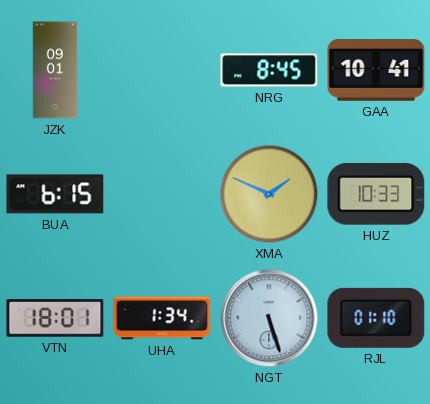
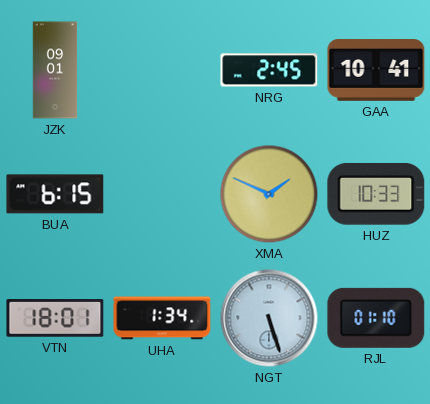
NRG: 8:45 -> 2:45 (269, 70)
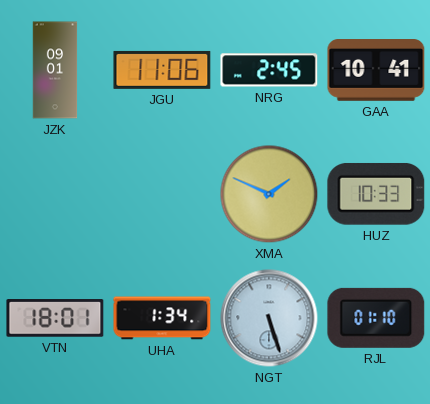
JGU: none -> 11:06 (162, 70)
BUA: 6:15 -> none (55, 194)
